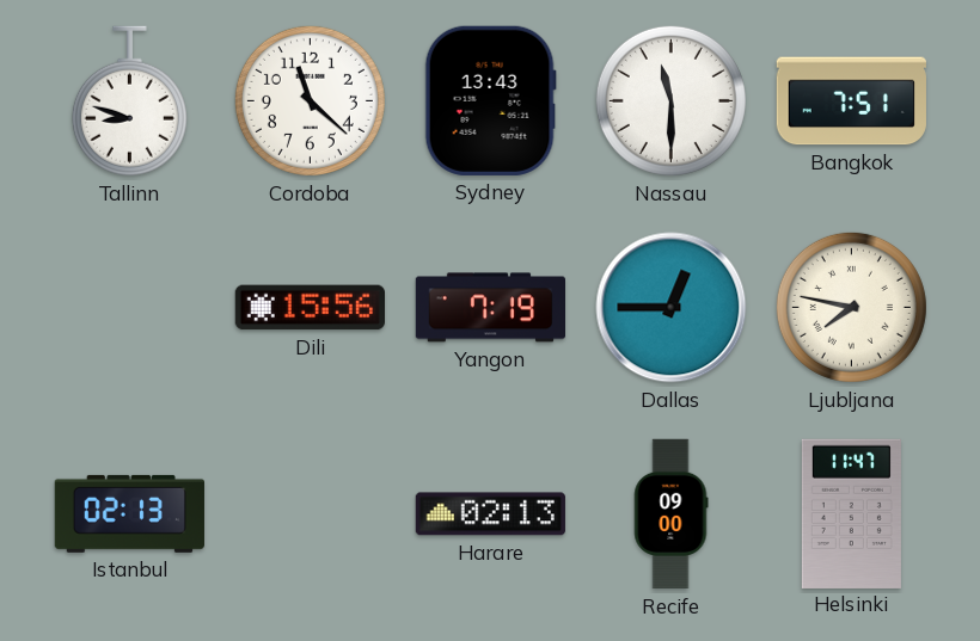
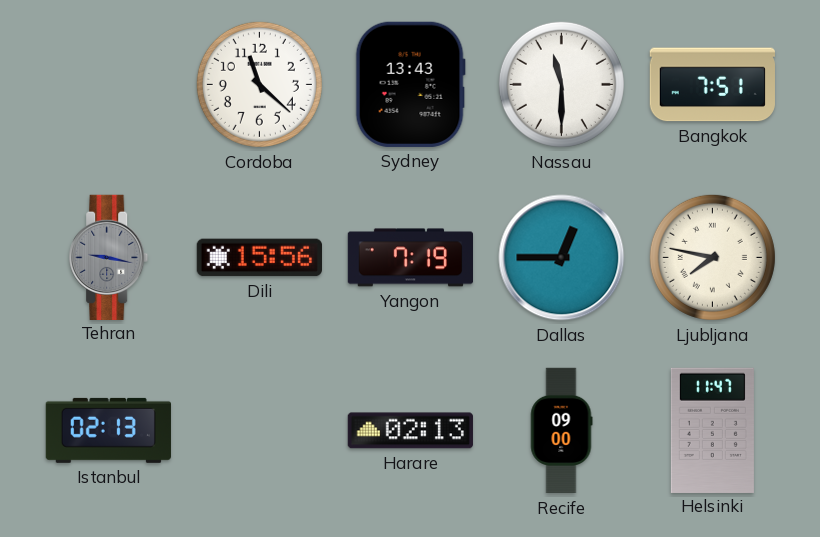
Tallinn: 8:48 -> none (129, 101)
Tehran: none -> 9:17 (109, 257)
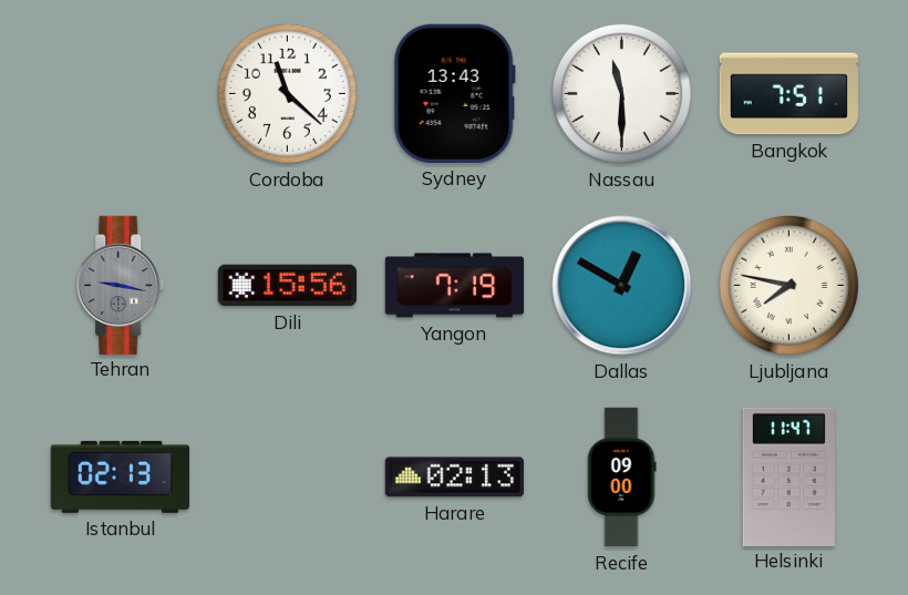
Dallas: 12:45 -> 12:50 (622, 286)
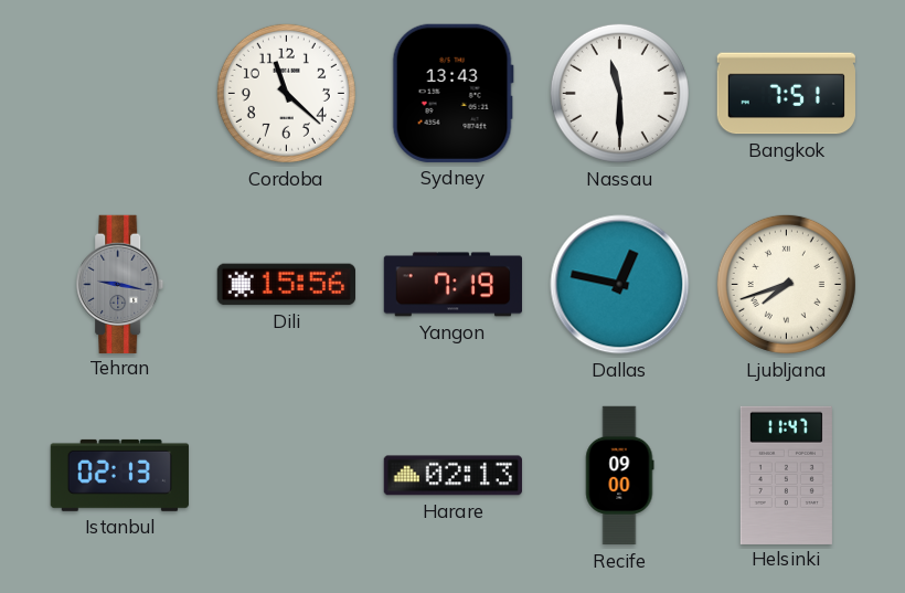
Dallas: 12:50 -> 12:47 (620, 285)
Ljubljana: 7:47 -> 7:42 (786, 284)
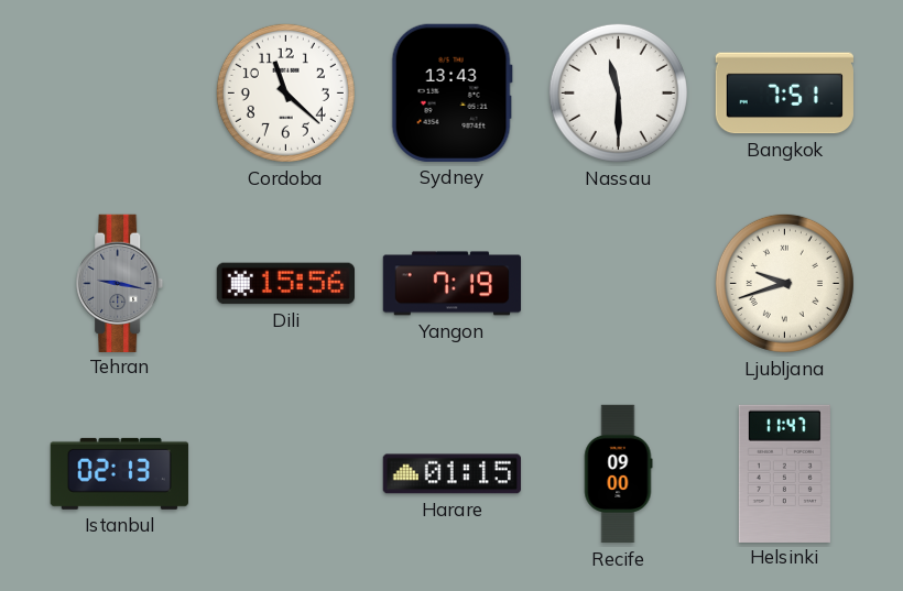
Dallas: 12:47 -> none (620, 285)
Ljubljana: 7:42 -> 9:42 (784, 283)
Harare: 02:13 -> 01:15 (452, 474)
